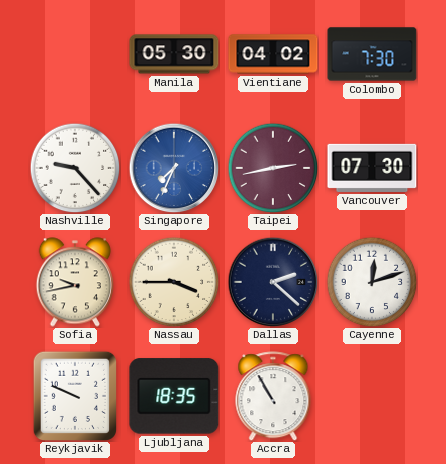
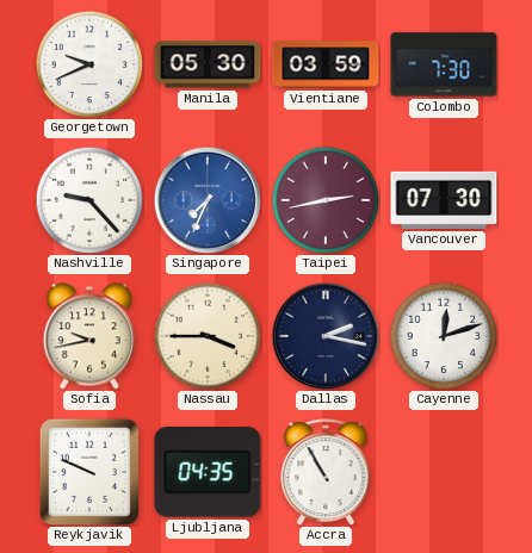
Georgetown: none -> 9:41 (89, 64)
Vientiane: 04:02 -> 03:59 (326, 64)
Dallas: 2:22 -> 2:17 (326, 336)
Ljubljana: 18:35 -> 04:35 (208, 472)
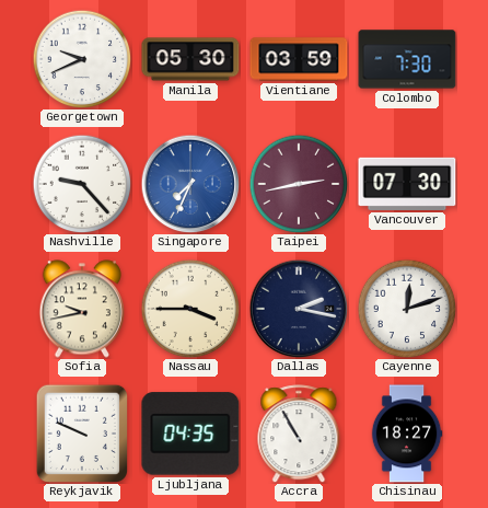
Chisinau: none -> 18:27 (407, 434)
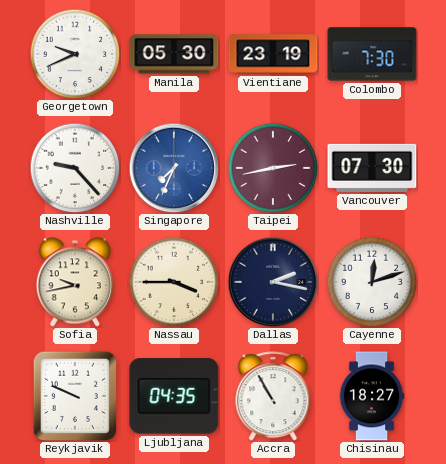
Vientiane: 03:59 -> 23:19 (273, 54)
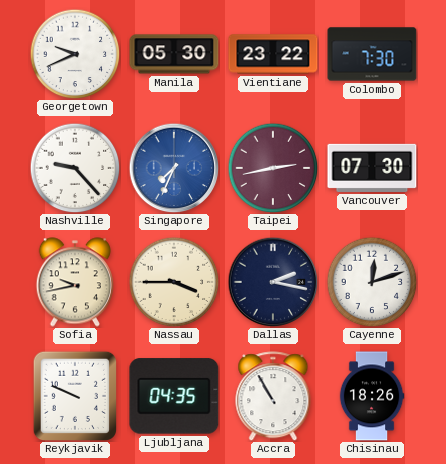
Vientiane: 23:19 -> 23:22 (273, 54)
Chisinau: 18:27 -> 18:26 (372, 396)
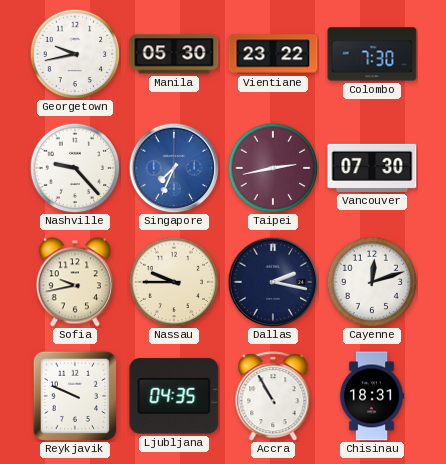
Georgetown: 9:41 -> 9:43 (75, 54)
Nassau: 3:45 -> 9:45 (174, 282)
Chisinau: 18:26 -> 18:31 (372, 396)
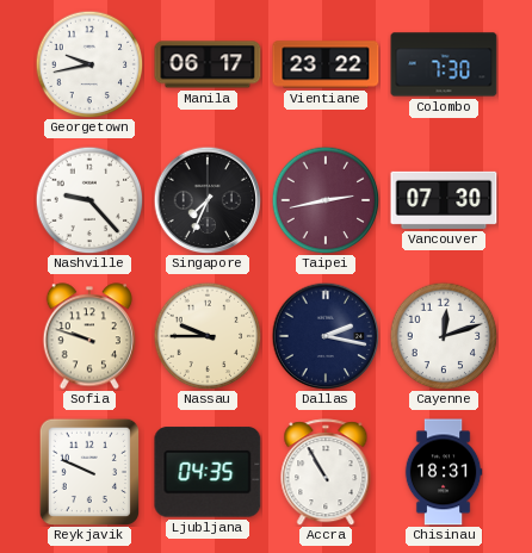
Manila: 05:30 -> 06:17 (208, 64)
Singapore dial: blue -> black (208, 200)
Sofia: 9:43 -> 9:48 (88, 336)
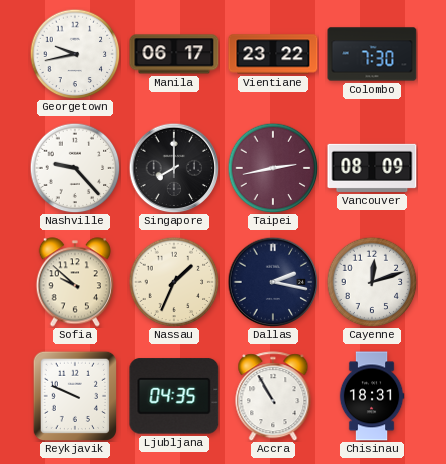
Singapore: 7:34 -> 8:00 (174, 168)
Vancouver: 07:30 -> 08:09 (372, 168)
Sofia: 9:48 -> 9:52 (74, 282)
Nassau: 9:45 -> 1:34 (174, 282)
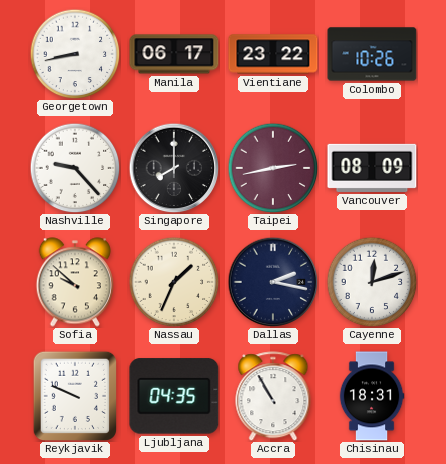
Georgetown: 9:43 -> 8:43 (75, 54)
Colombo: 7:30 -> 10:26 (372, 54)
